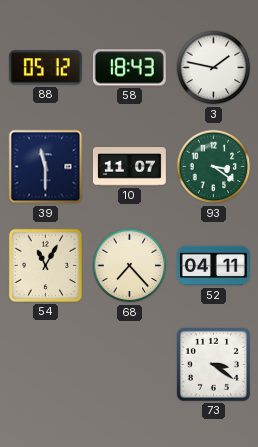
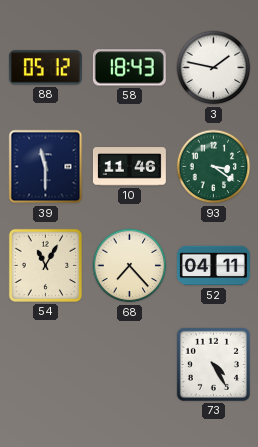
10: 11:07 -> 11:46 (129, 167)
73: 3:21 -> 4:25 (213, 364)
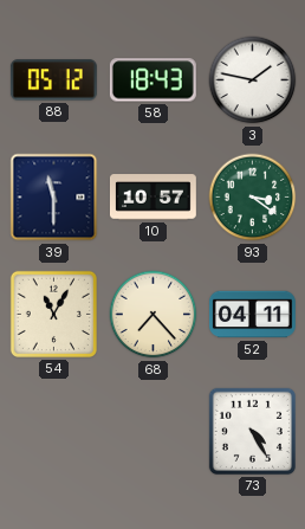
10: 11:46 -> 10:57 (152, 198)
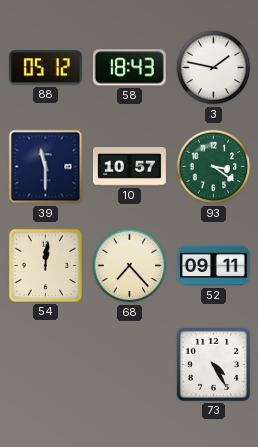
54: 11:05 -> 12:01 (45, 265)
52: 04:11 -> 09:11 (214, 266)
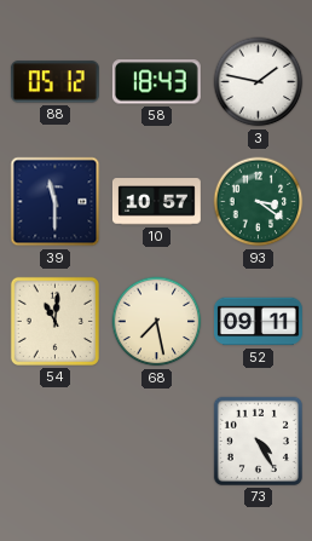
54: 12:01 -> 11:01 (54, 321)
68: 7:23 -> 7:28 (157, 322)
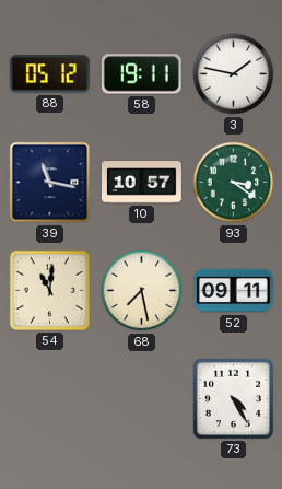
58: 18:43 -> 19:11 (141, 74)
39: 11:30 -> 11:17 (50, 183)
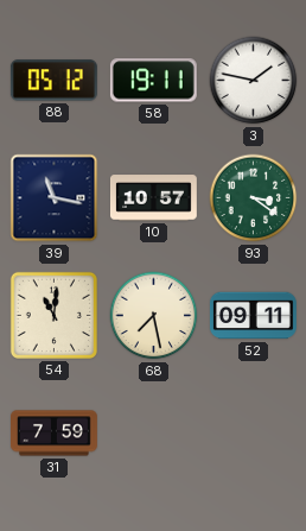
31: none -> 7:59 (55, 434)
73: 4:25 -> none (233, 398)
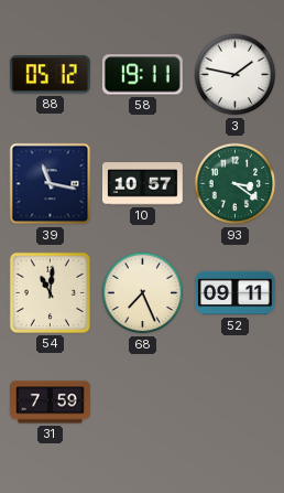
68: 7:28 -> 7:26 (143, 293)
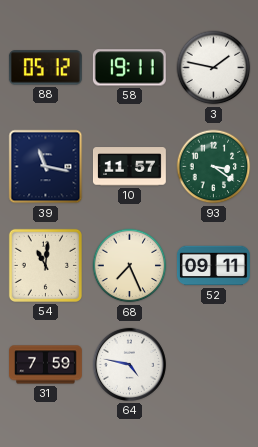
10: 10:57 -> 11:57 (129, 167)
64: none -> 4:47 (129, 364)
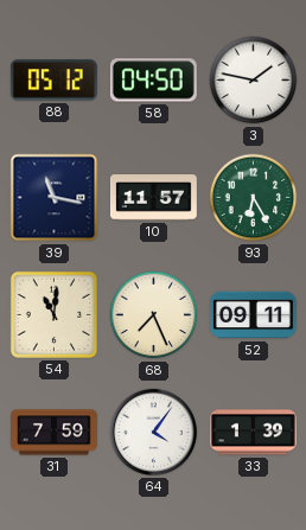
58: 19:11 -> 04:50 (153, 81)
93: 3:21 -> 6:25 (254, 198)
64: 4:47 -> 4:06 (153, 432)
33: none -> 1:39 (253, 433)
